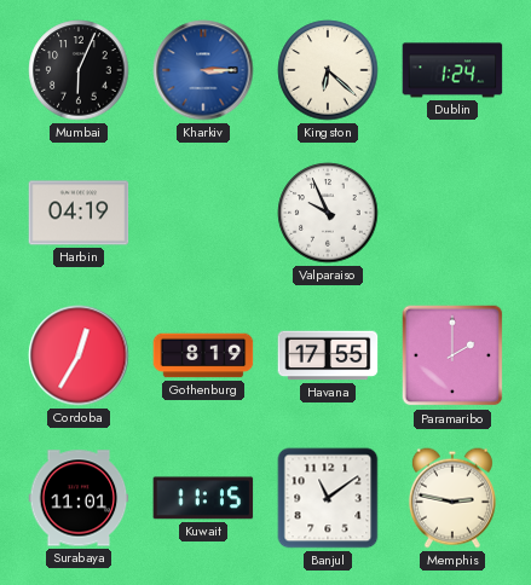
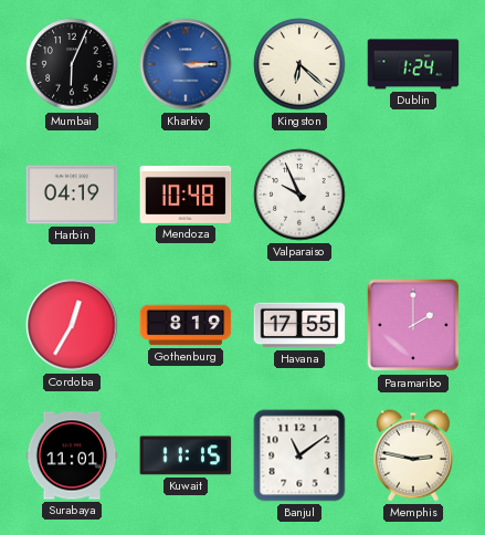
Mendoza: none -> 10:48 (186, 195)
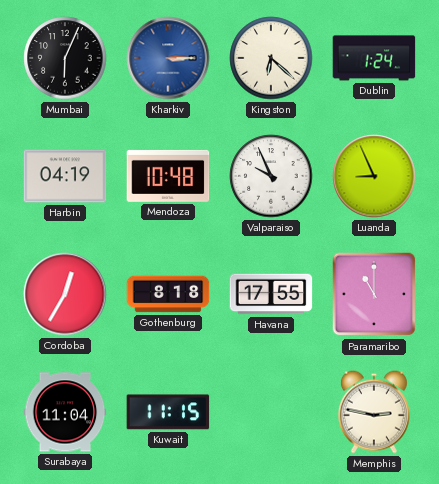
Luanda: none -> 8:56 (374, 176)
Gothenburg: 8:19 -> 8:18 (168, 294)
Paramaribo: 2:00 -> 11:00 (374, 294)
Surabaya: 11:01 -> 11:04 (65, 412)
Banjul: 11:09 -> none (299, 455)
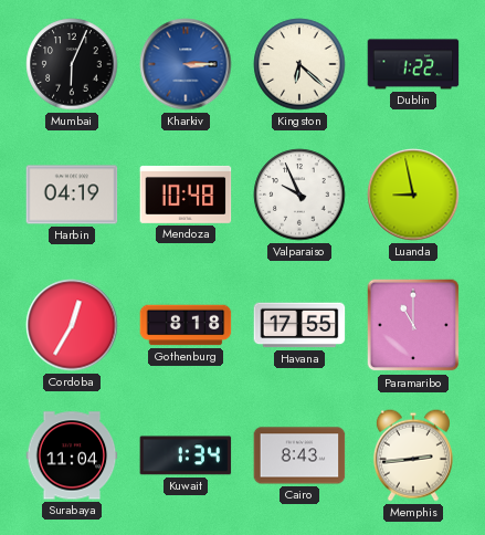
Dublin: 1:24 -> 1:22 (413, 64)
Luanda: 8:56 -> 8:58 (413, 195)
Kuwait: 11:15 -> 1:34 (186, 455)
Cairo: none -> 8:43 (299, 455)
Memphis: 2:47 -> 2:44 (413, 455)
